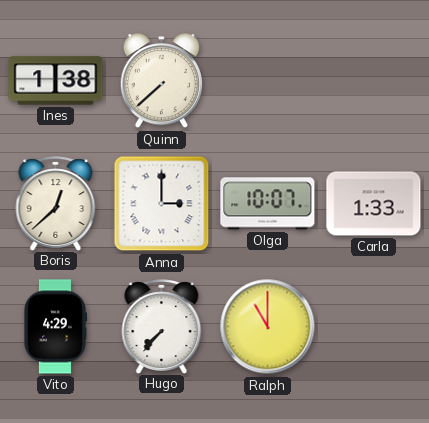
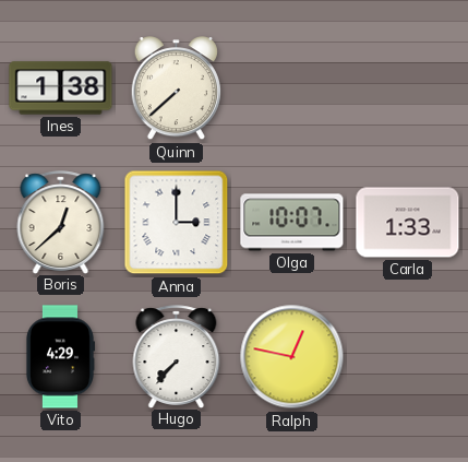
Ralph: 11:00 -> 12:47 (292, 357)
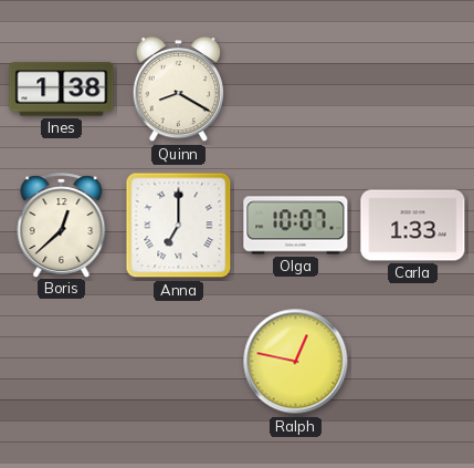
Quinn: 7:38 -> 8:20 (178, 90)
Anna: 3:00 -> 7:00 (179, 226)
Vito: 4:29 -> none (60, 357)
Hugo: 7:37 -> none (177, 356)
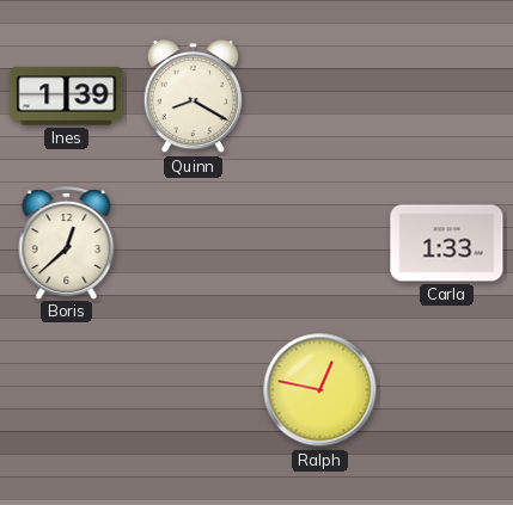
Ines: 1:38 -> 1:39 (67, 97)
Anna: 7:00 -> none (179, 226)
Olga: 10:07 -> none (296, 226)
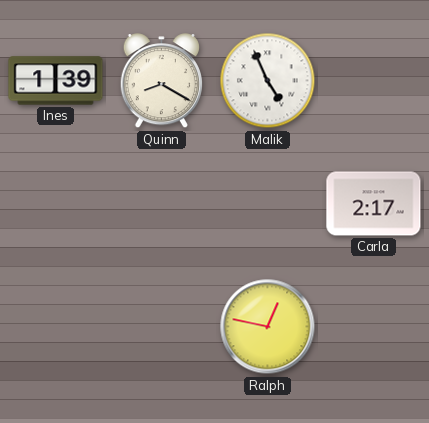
Malik: none -> 4:56 (268, 81)
Boris: 12:38 -> none (67, 242)
Carla: 1:33 -> 2:17 (374, 204)
